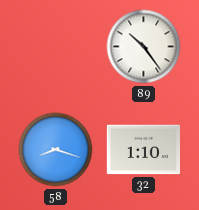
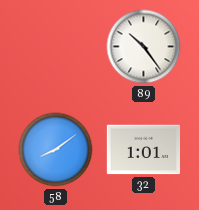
58: 8:18 -> 8:09 (56, 150)
32: 1:10 -> 1:01 (143, 150)
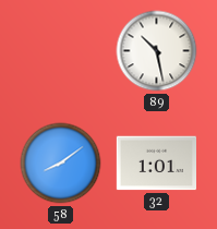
89: 10:24 -> 10:28 (157, 51)
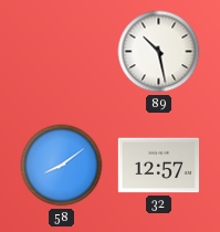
32: 1:01 -> 12:57 (158, 166)
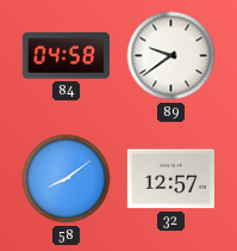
84: none -> 04:58 (66, 56)
89: 10:28 -> 9:39 (171, 56)
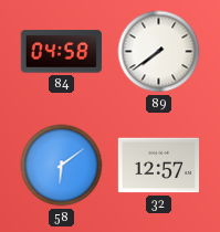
89: 9:39 -> 7:39 (159, 52)
58: 8:09 -> 6:09 (62, 166)
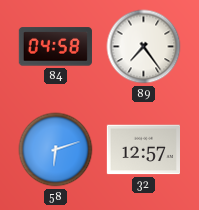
89: 7:39 -> 7:24 (144, 47)
58: 6:09 -> 6:12 (56, 150)
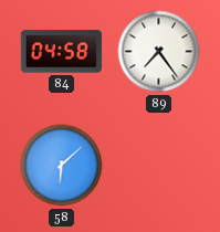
58: 6:12 -> 6:08 (62, 166)
32: 12:57 -> none (143, 150)
